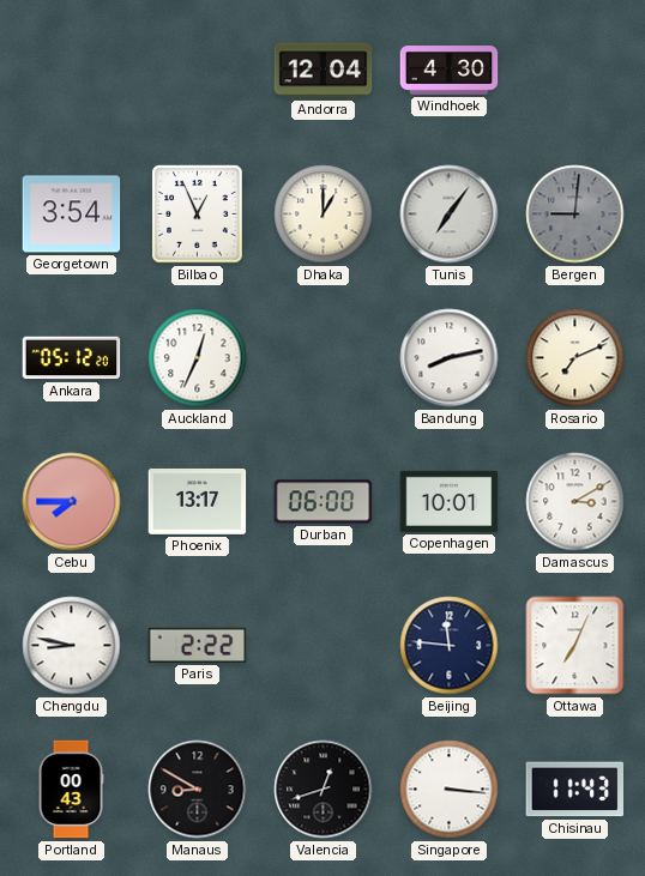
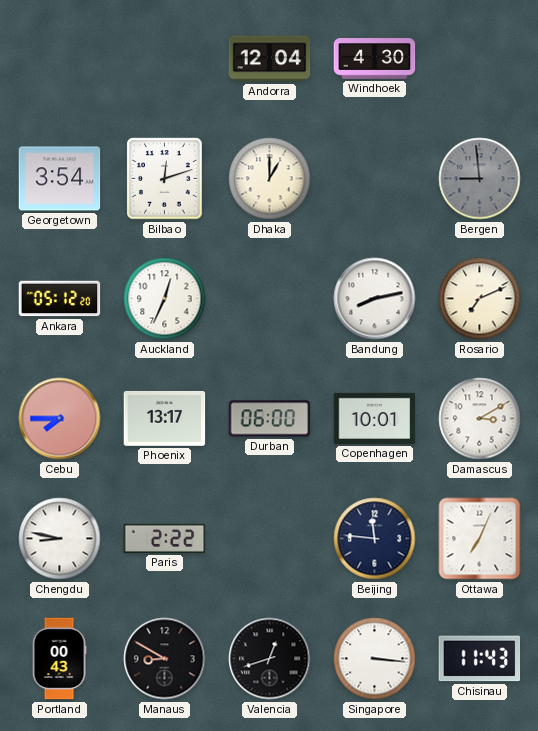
Bilbao: 12:56 -> 12:12 (165, 179)
Tunis: 7:06 -> none (450, 215)
Bergen: 9:01 -> 8:59 (480, 179)
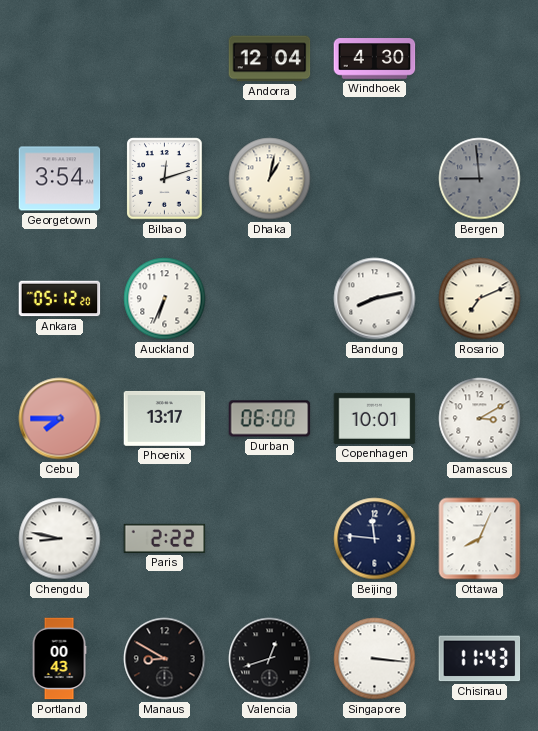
Dhaka: 1:00 -> 1:02 (270, 179)
Auckland: 12:34 -> 6:34 (165, 299)
Ottawa: 7:04 -> 8:04 (480, 539)
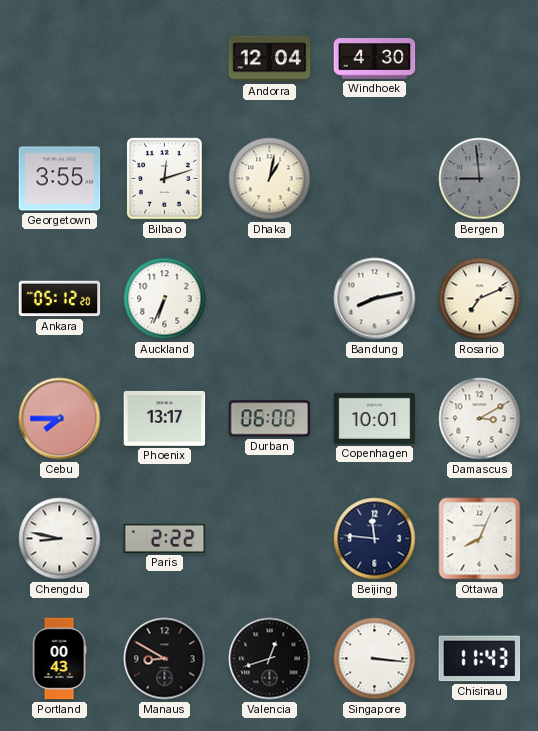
Georgetown: 3:54 -> 3:55 (60, 179)
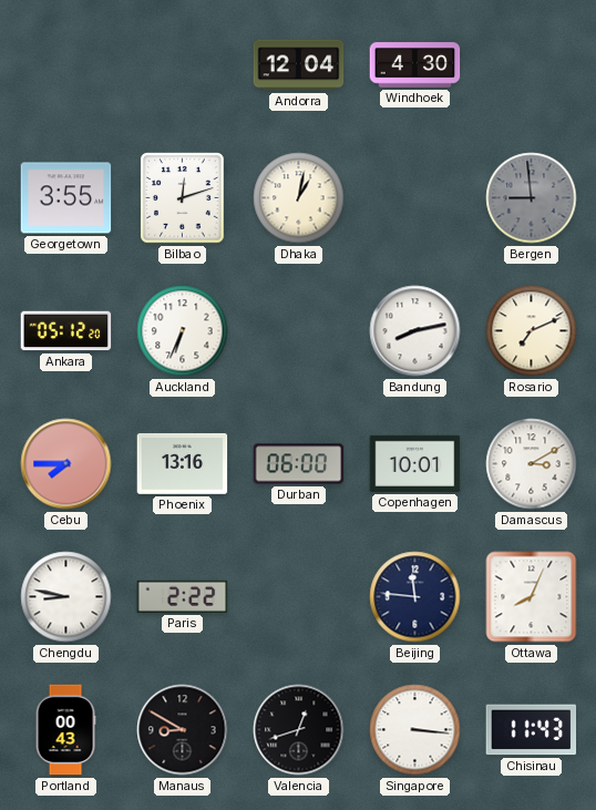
Phoenix: 13:17 -> 13:16 (183, 464)
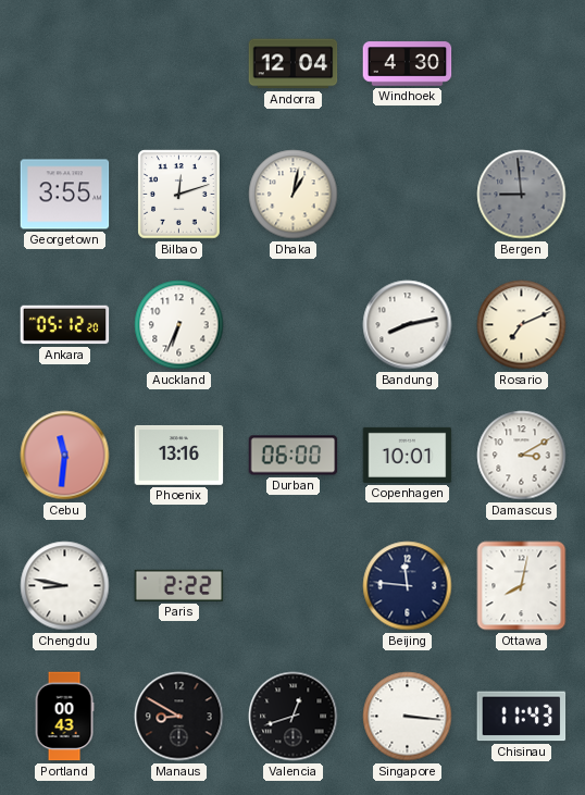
Cebu: 7:45 -> 11:31 (65, 456)
Ottawa: 8:04 -> 8:02 (522, 586)
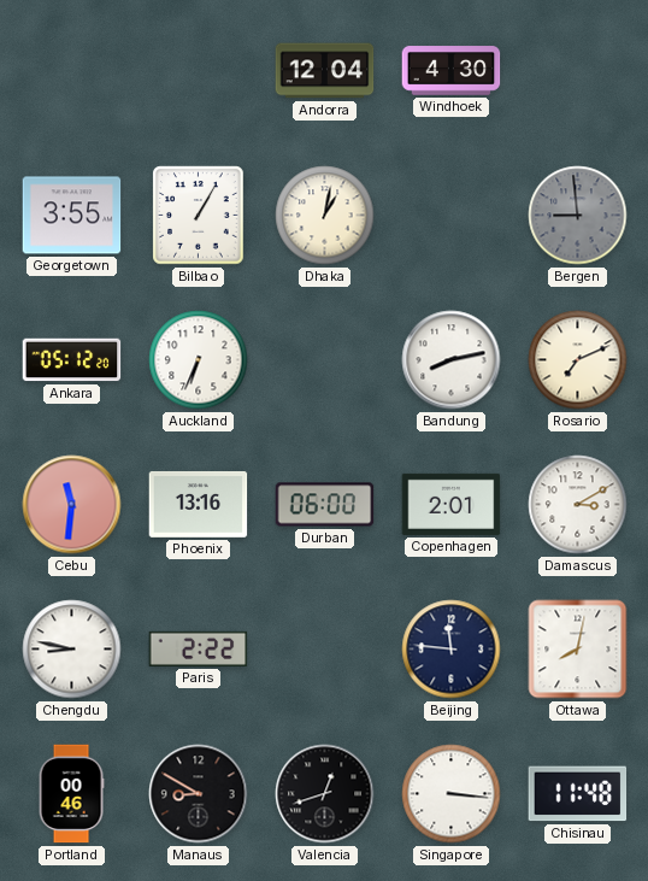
Bilbao: 12:12 -> 1:05 (199, 216)
Copenhagen: 10:01 -> 2:01 (452, 504)
Portland: 00:43 -> 00:46 (71, 794)
Chisinau: 11:43 -> 11:48 (578, 794)
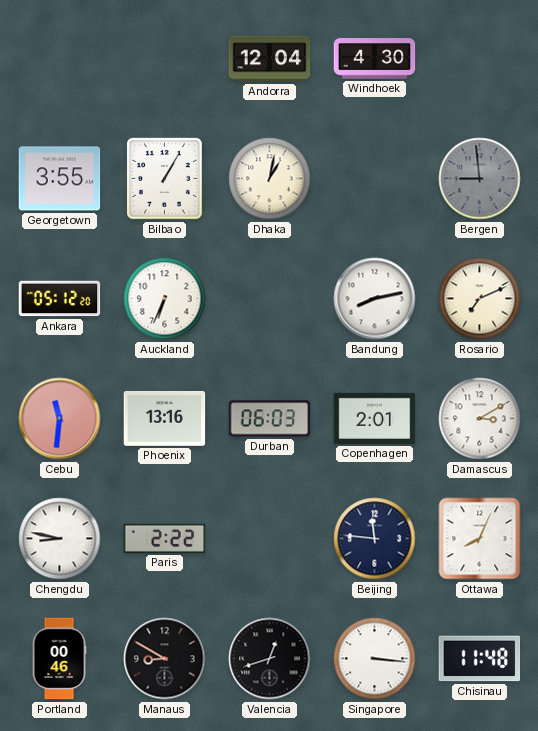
Durban: 06:00 -> 06:03 (270, 419)
Ottawa: 8:02 -> 8:04 (480, 539)
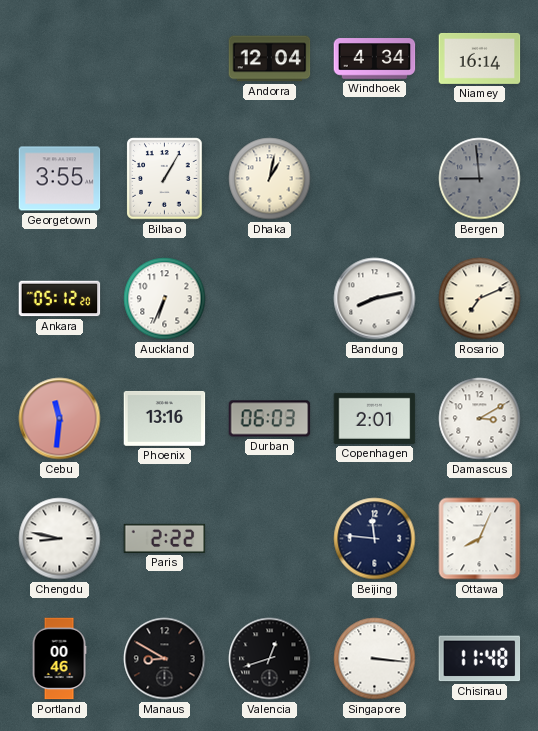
Windhoek: 4:30 -> 4:34 (375, 59)
Niamey: none -> 16:14 (480, 58)
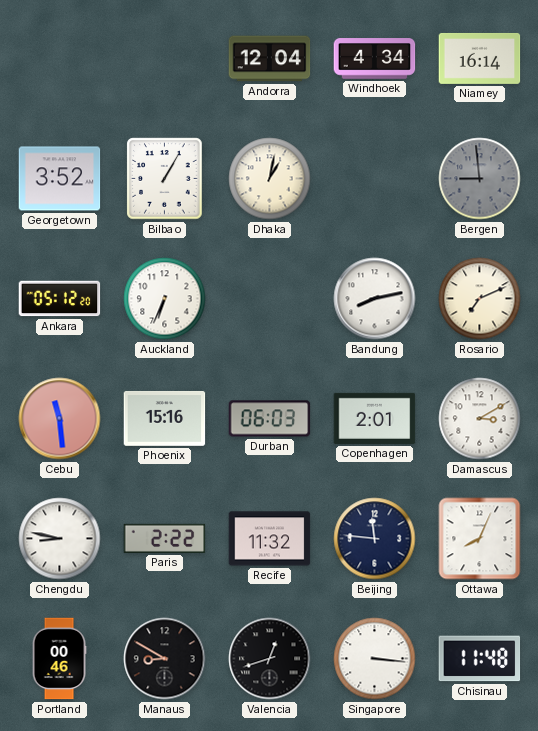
Georgetown: 3:55 -> 3:52 (60, 179)
Cebu: 11:31 -> 11:29 (60, 419)
Phoenix: 13:16 -> 15:16 (165, 419)
Recife: none -> 11:32 (270, 539)
